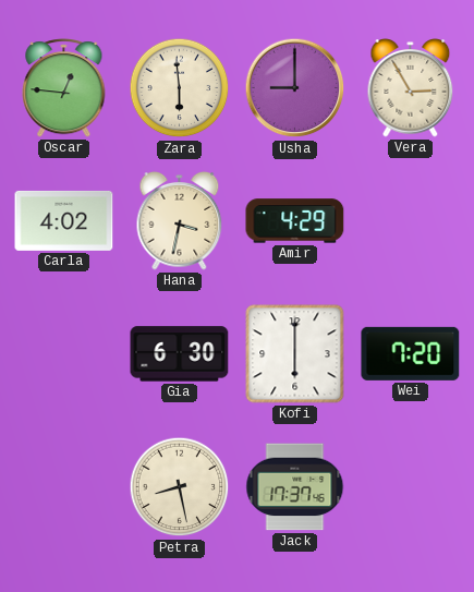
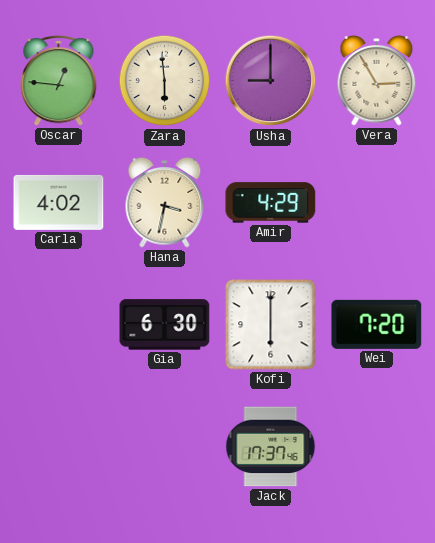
Petra: 8:28 -> none (180, 487)
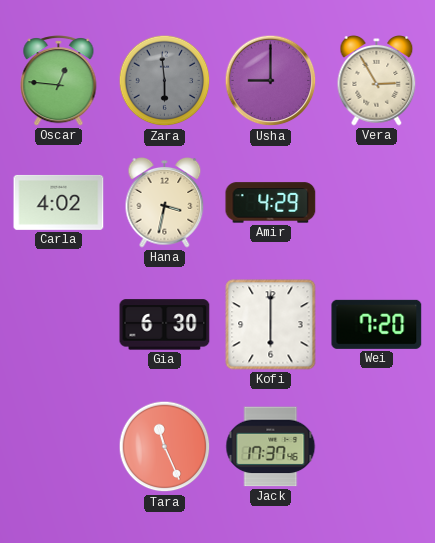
Zara dial: cream -> grey (165, 81)
Tara: none -> 11:26 (165, 447)
